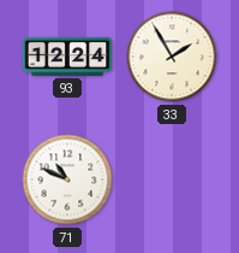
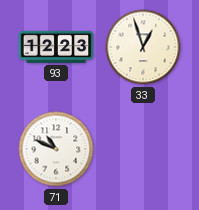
93: 12:24 -> 12:23 (56, 47)
33: 1:55 -> 12:57 (143, 47)
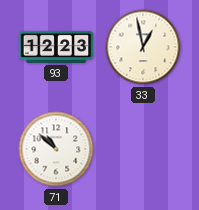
33: 12:57 -> 12:58 (143, 47)
71: 10:49 -> 10:52 (56, 149)
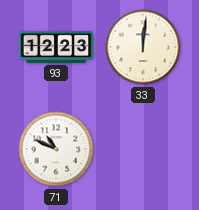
33: 12:58 -> 12:01 (143, 47)
71: 10:52 -> 10:49 (56, 149)
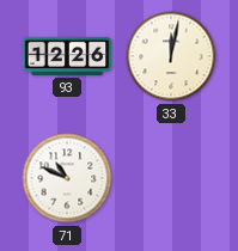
93: 12:23 -> 12:26 (67, 56)
33: 12:01 -> 12:02 (171, 56)
